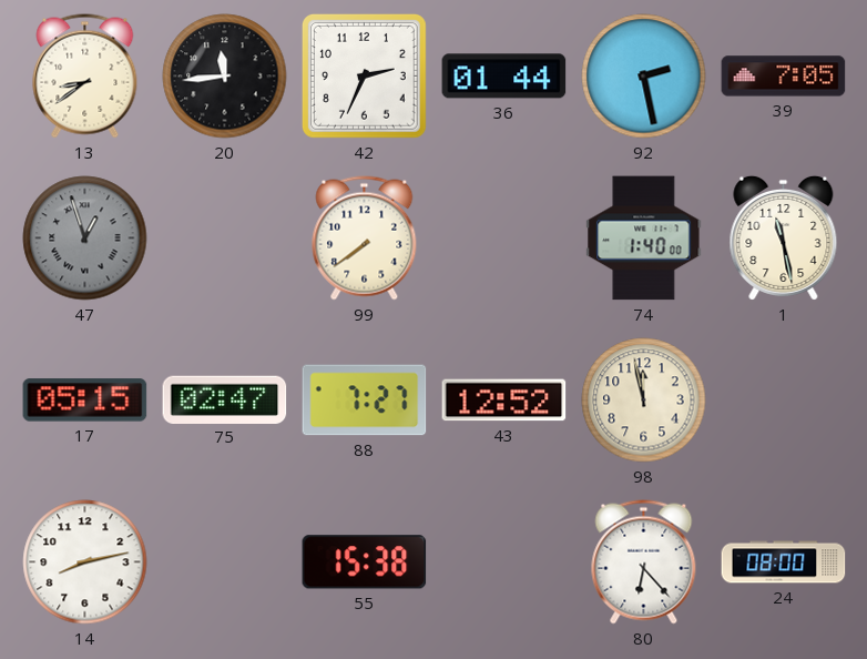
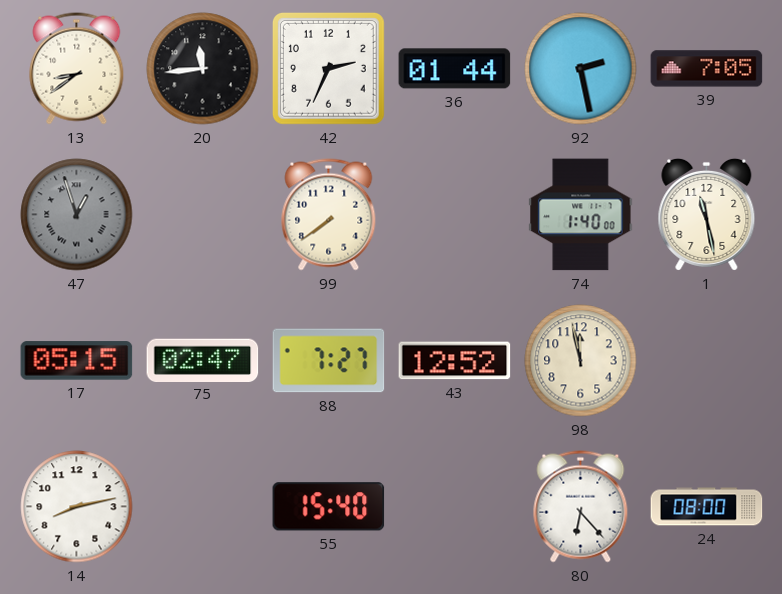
55: 15:38 -> 15:40 (329, 507)
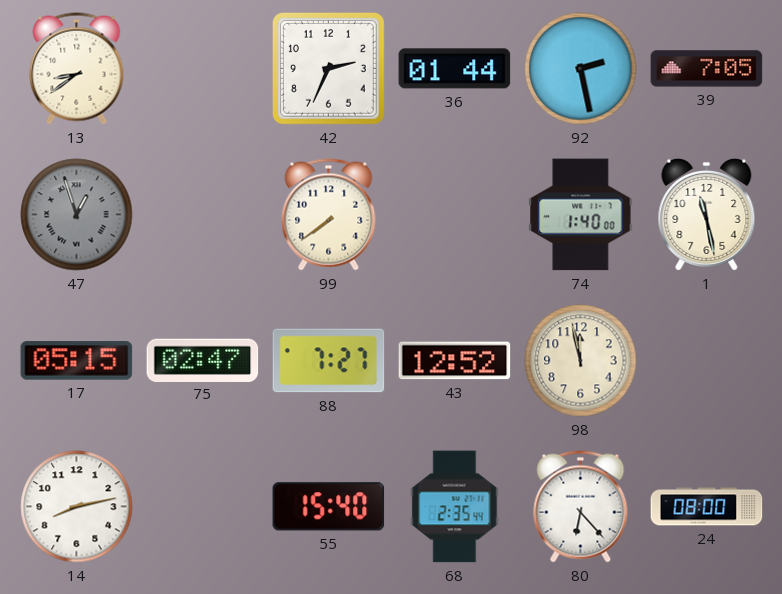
20: 11:44 -> none (203, 69)
68: none -> 2:35 (455, 507)
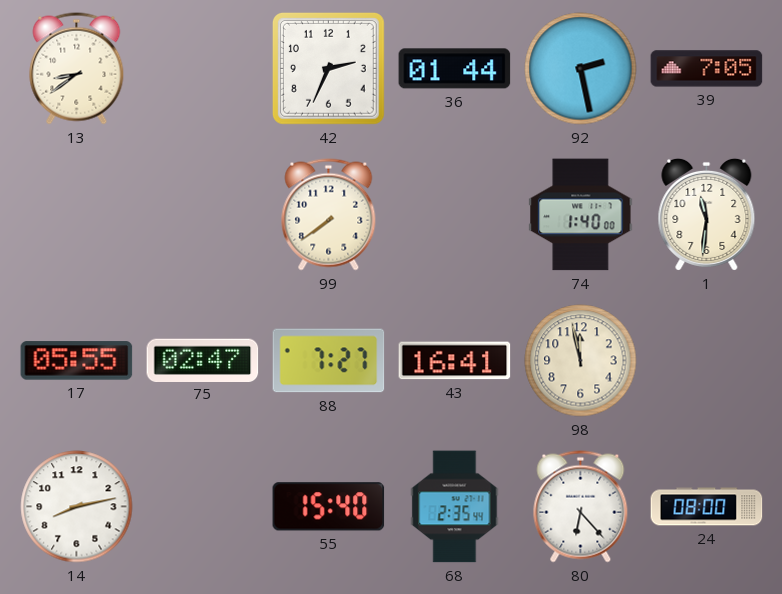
47: 12:57 -> none (77, 215)
1: 11:28 -> 11:31 (707, 214)
17: 05:15 -> 05:55 (77, 361)
43: 12:52 -> 16:41 (455, 361)
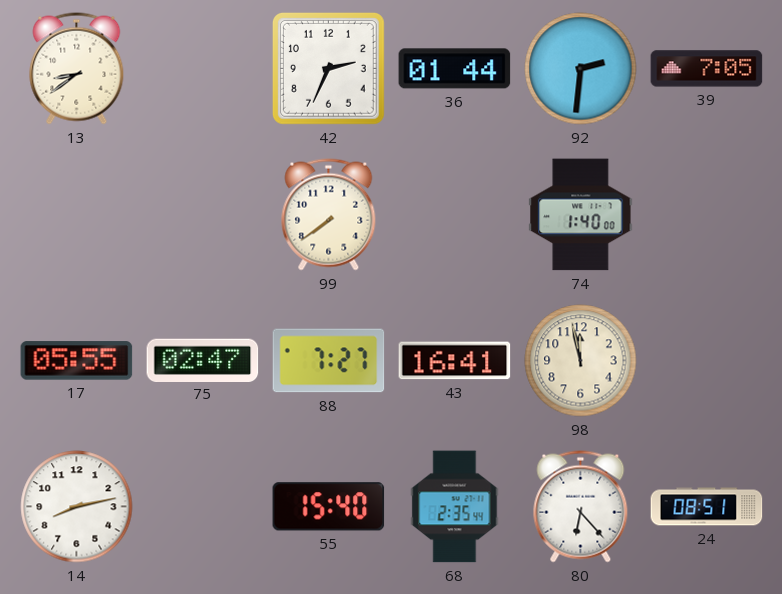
92: 2:28 -> 2:31 (581, 69)
1: 11:31 -> none (707, 214)
24: 08:00 -> 08:51 (707, 507)
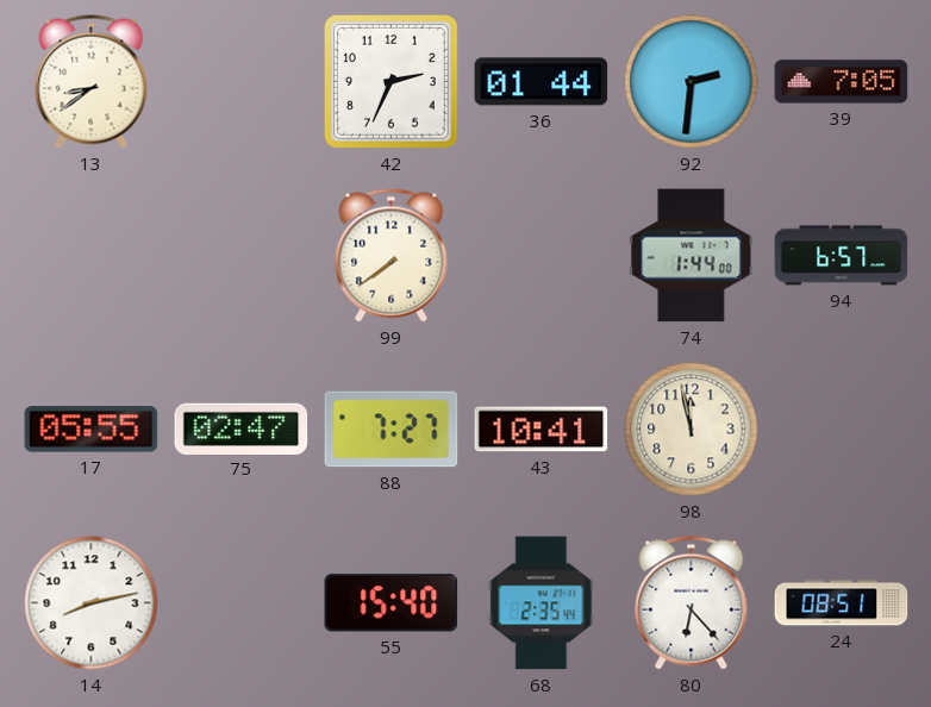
74: 1:40 -> 1:44 (692, 256)
94: none -> 6:57 (842, 256)
43: 16:41 -> 10:41 (542, 430)
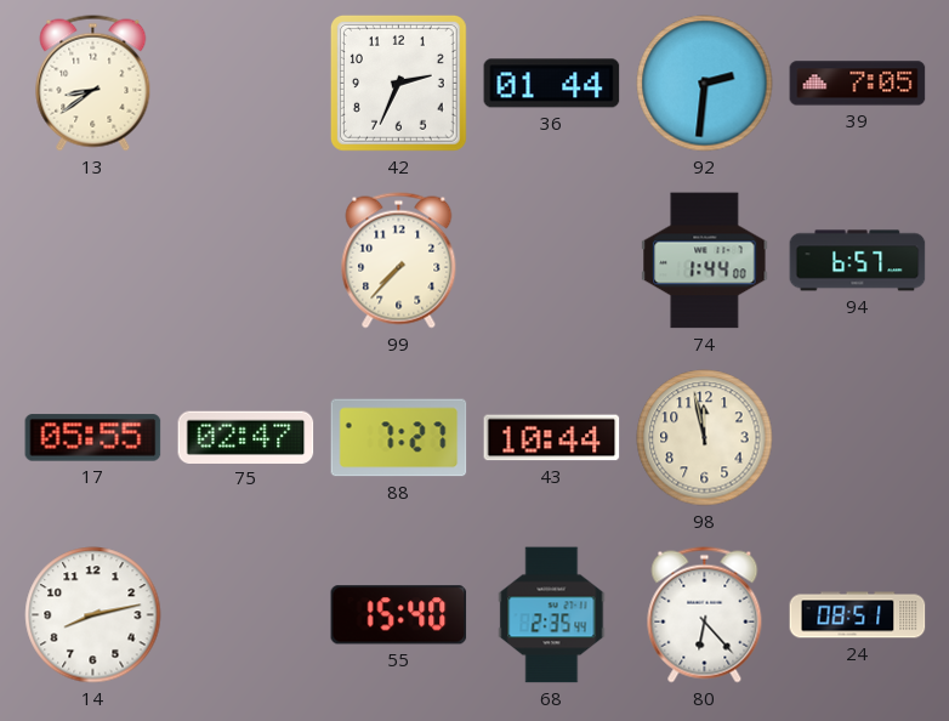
99: 7:39 -> 7:37 (399, 261)
43: 10:41 -> 10:44 (552, 438)
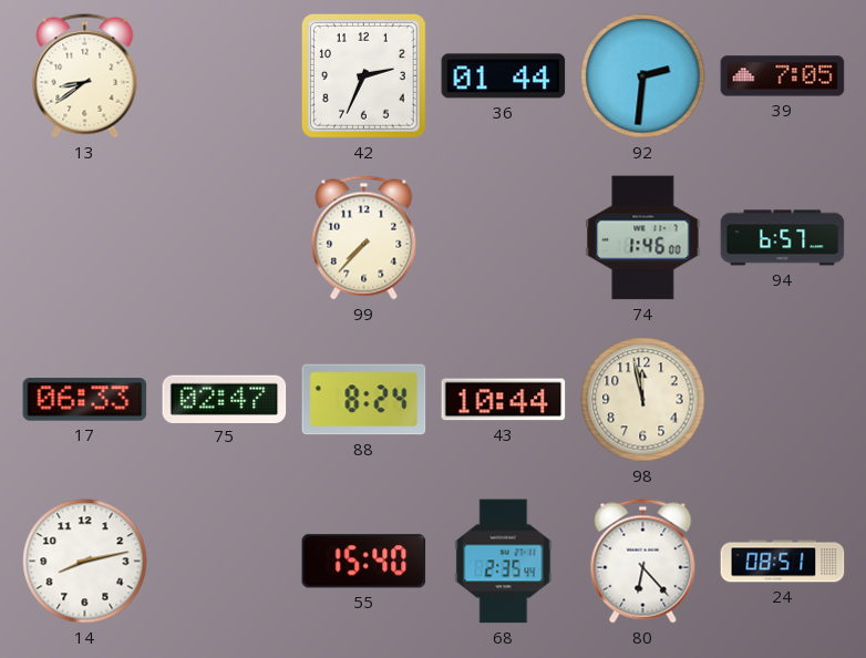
74: 1:44 -> 1:46 (643, 238)
17: 05:55 -> 06:33 (85, 400)
88: 7:27 -> 8:24 (364, 400)
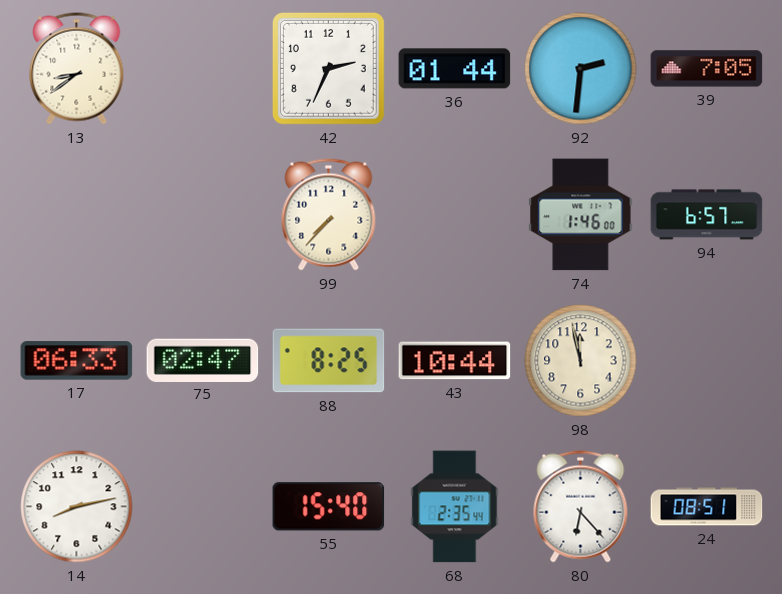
88: 8:24 -> 8:25 (329, 361)
